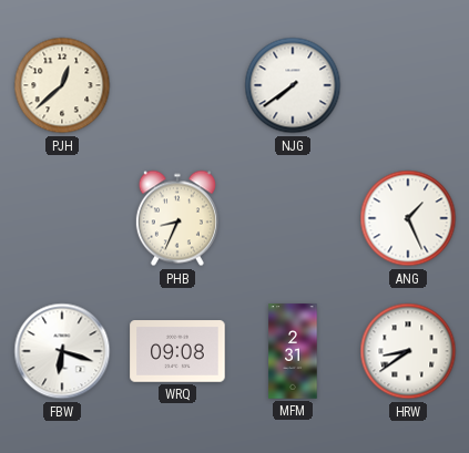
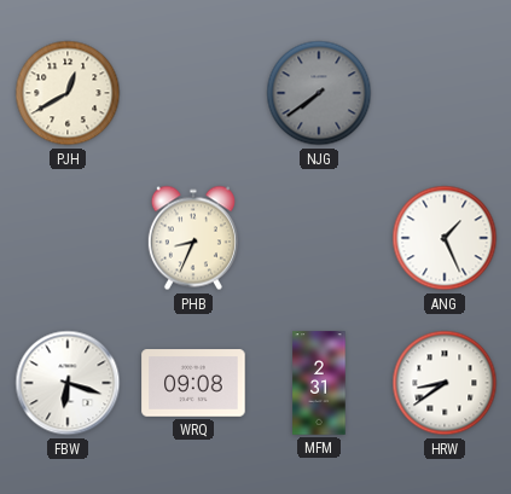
PJH: 12:38 -> 12:40 (68, 93)
NJG dial: white -> grey (319, 93)
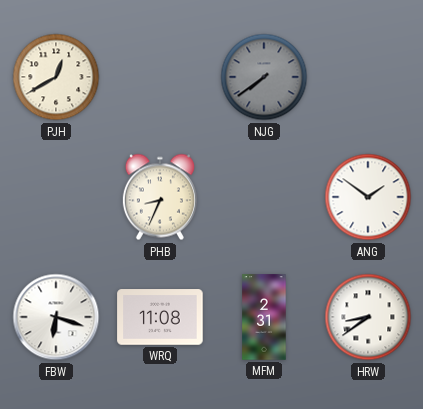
ANG: 1:26 -> 1:51 (368, 197)
WRQ: 09:08 -> 11:08 (160, 317)
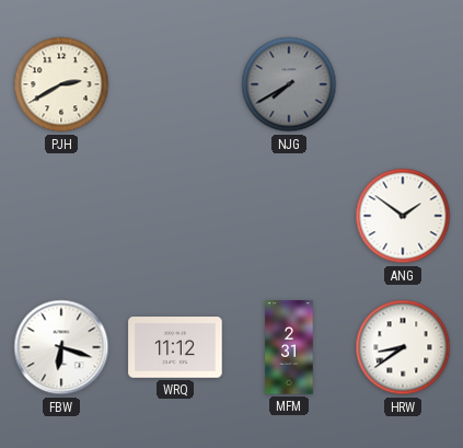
PJH: 12:40 -> 2:40 (61, 84)
NJG: 7:39 -> 7:40 (289, 84)
PHB: 8:34 -> none (160, 197)
WRQ: 11:08 -> 11:12 (175, 347)
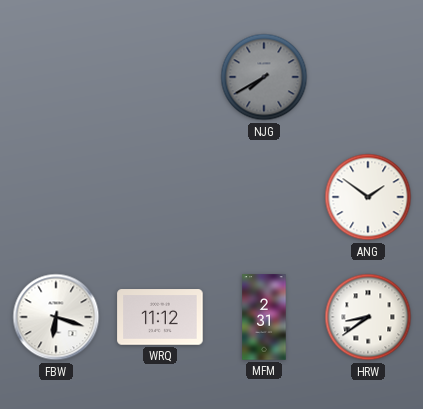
PJH: 2:40 -> none (61, 84)
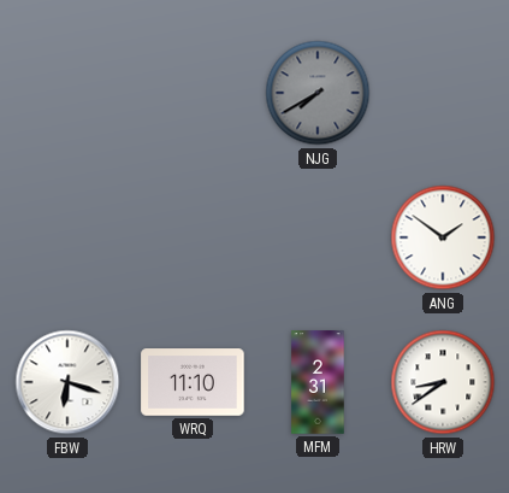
WRQ: 11:12 -> 11:10 (193, 382)
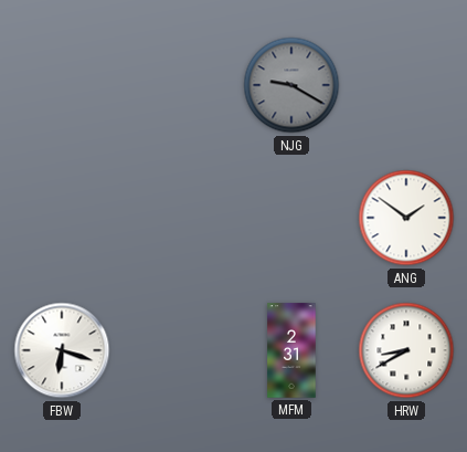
NJG: 7:40 -> 9:20 (291, 85)
WRQ: 11:10 -> none (193, 382)
HRW: 8:39 -> 8:40 (406, 350)
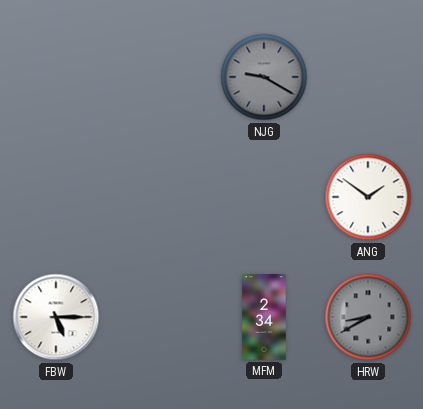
FBW: 6:18 -> 5:15 (56, 317)
MFM: 2:31 -> 2:34 (264, 317)
HRW dial: white -> grey (368, 317)
